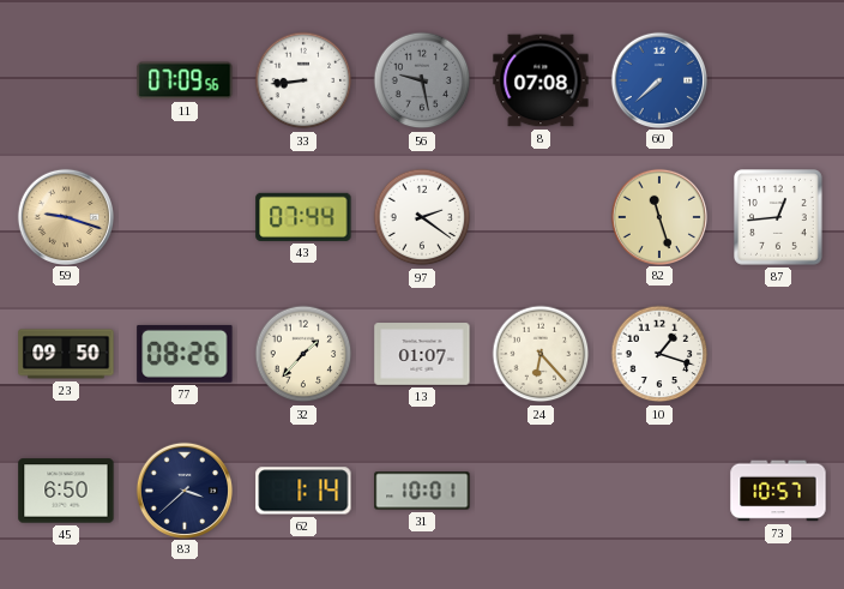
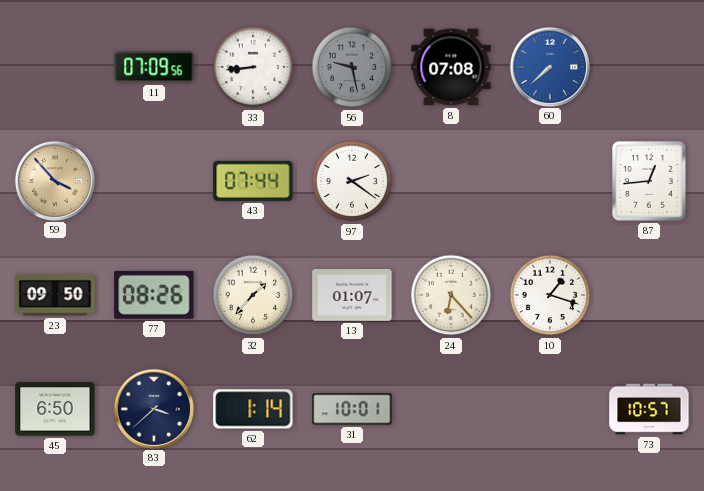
59: 9:18 -> 3:53 (54, 180)
82: 11:27 -> none (658, 216)
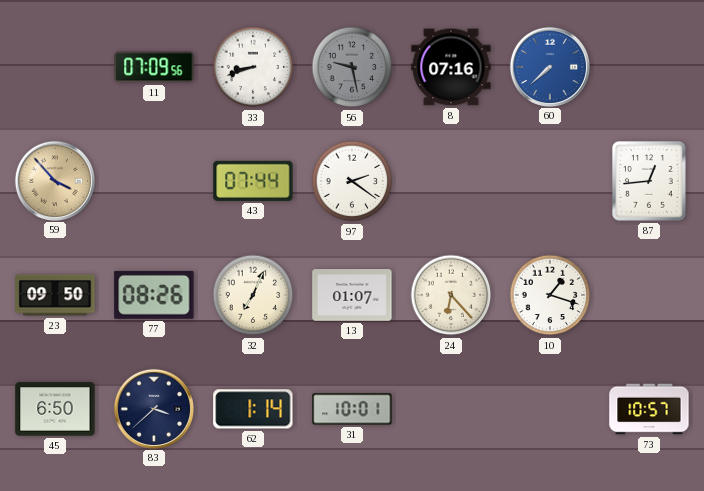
33: 8:44 -> 8:42 (253, 67)
8: 07:08 -> 07:16 (451, 67)
32: 1:37 -> 7:04 (253, 295)
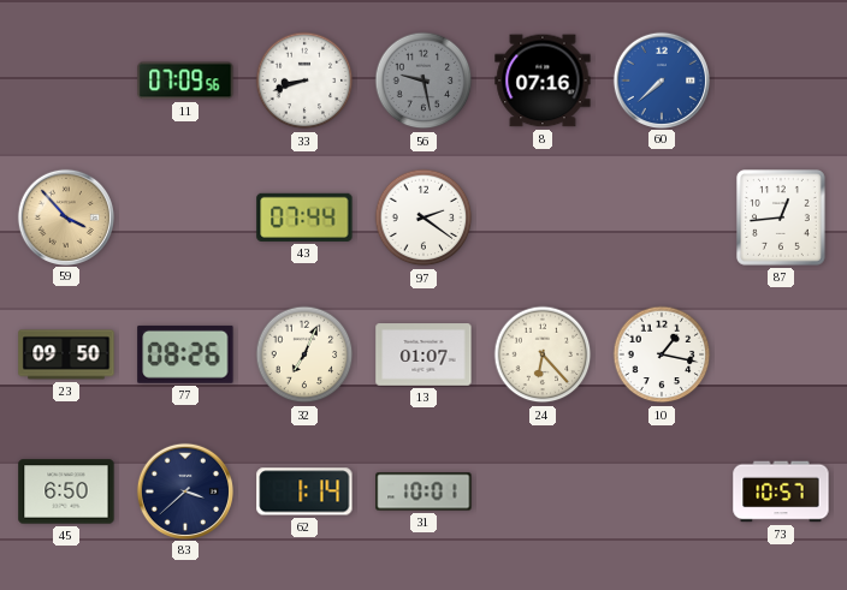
10: 1:18 -> 1:17 (662, 354)
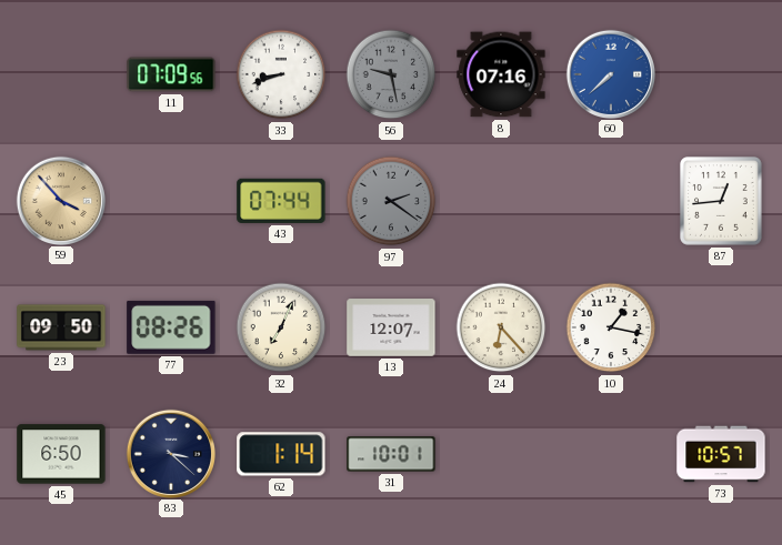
97 dial: white -> grey (391, 201)
13: 01:07 -> 12:07 (391, 327)
83: 3:38 -> 3:22 (170, 453)
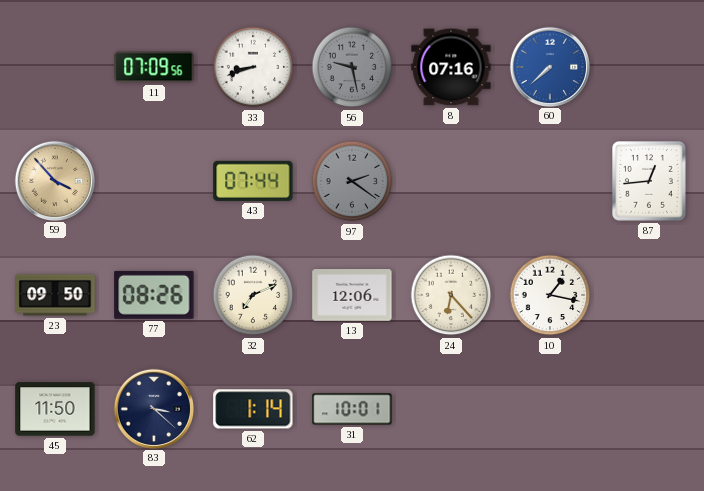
32: 7:04 -> 7:11 (253, 295)
13: 12:07 -> 12:06 (352, 295)
45: 6:50 -> 11:50 (55, 409)
73: 10:57 -> none (721, 454)
